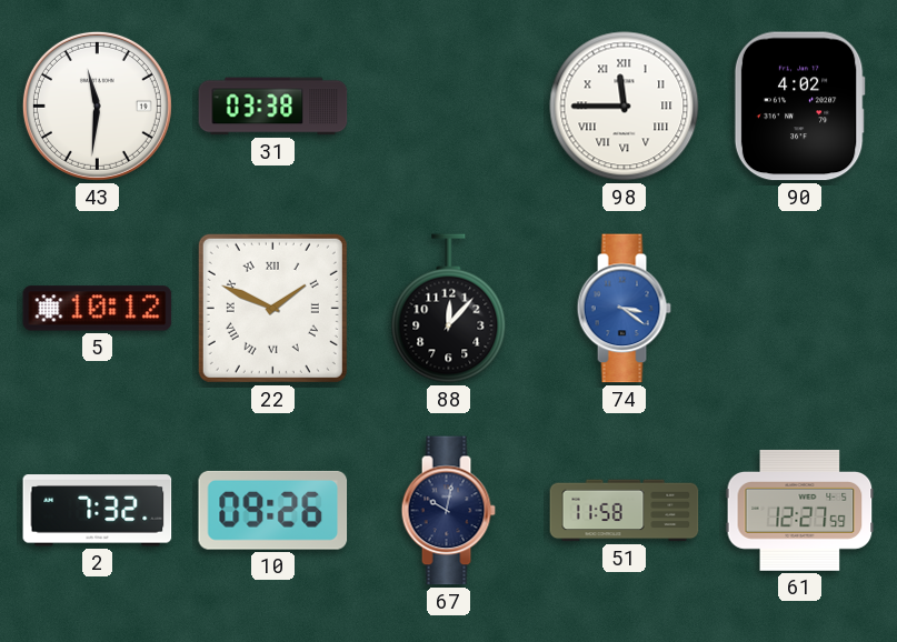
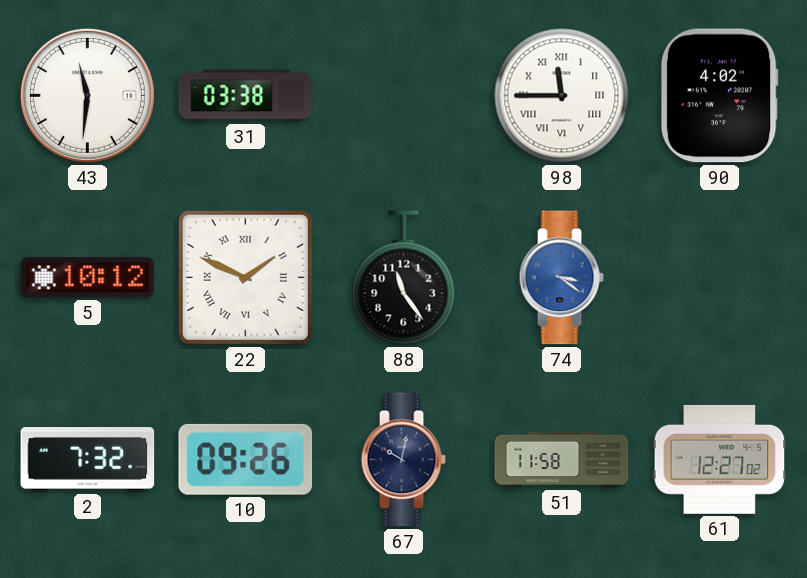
88: 12:07 -> 11:24 (404, 278)
61: 12:27:59 -> 12:27:02 (720, 459)
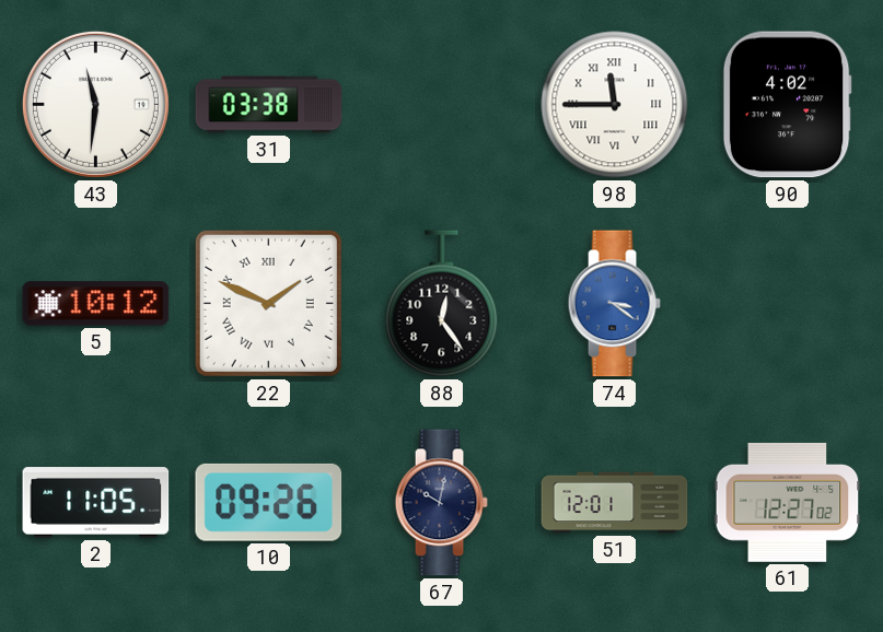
88: 11:24 -> 12:24 (442, 304)
2: 7:32 -> 11:05 (96, 503)
51: 11:58 -> 12:01 (615, 503)
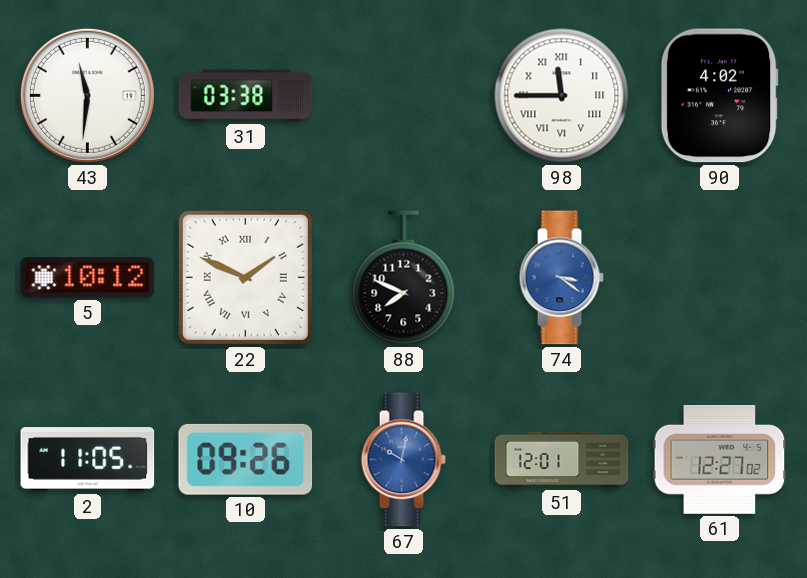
88: 12:24 -> 7:49 (404, 278)
67 dial: navy -> blue (403, 460)
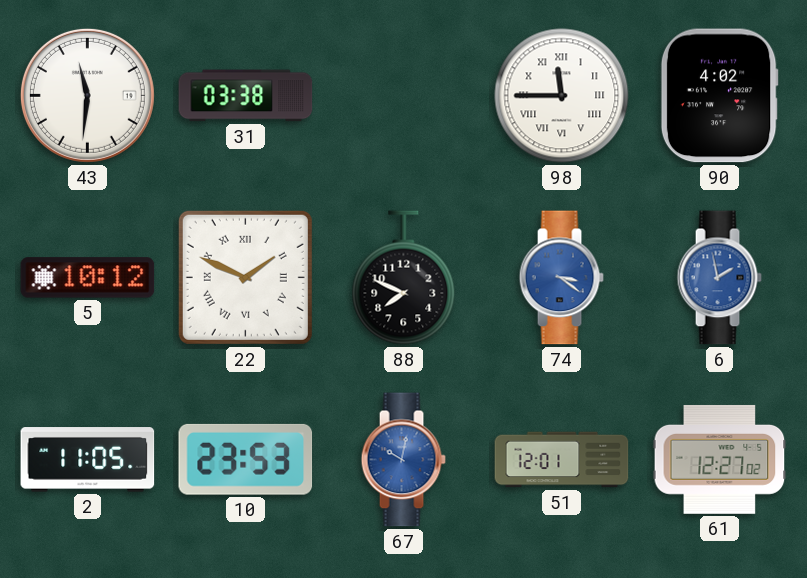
6: none -> 1:58 (719, 278)
10: 09:26 -> 23:53 (246, 459)
